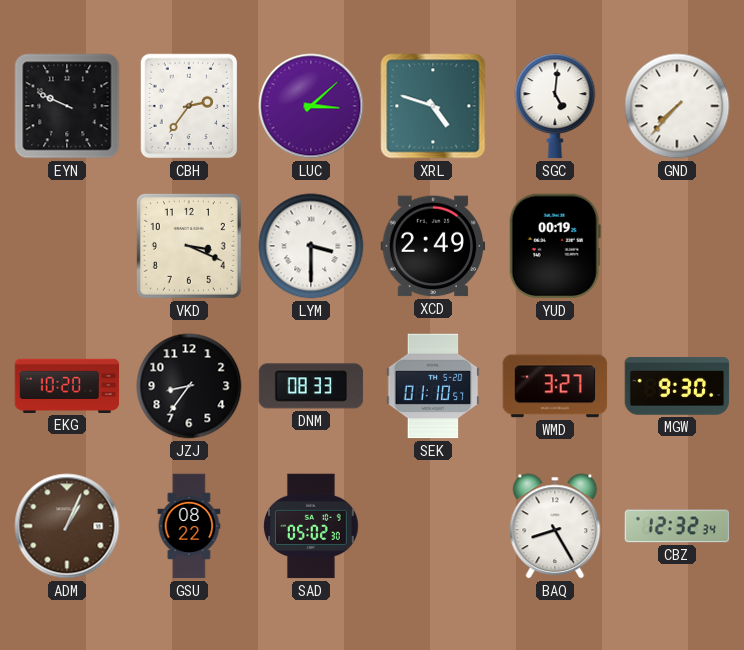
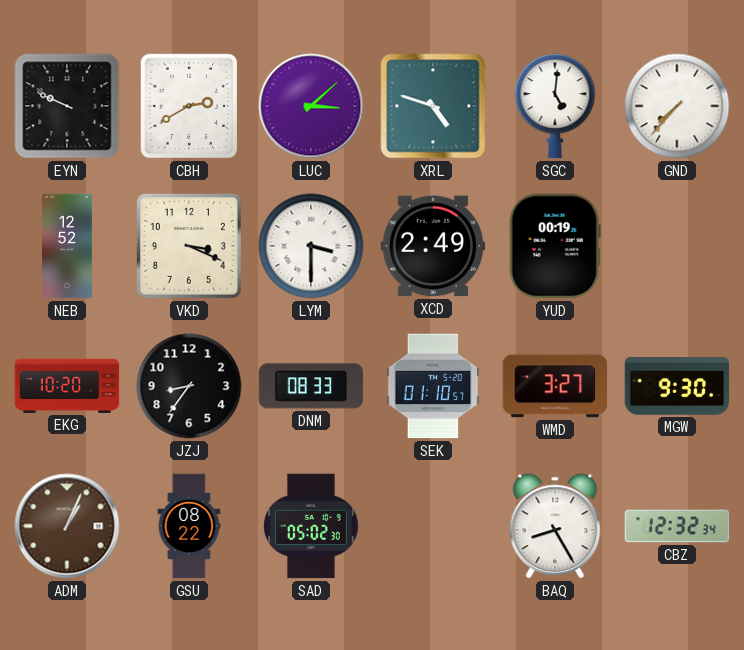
CBH: 2:36 -> 2:40 (189, 106)
NEB: none -> 12:52 (67, 246)
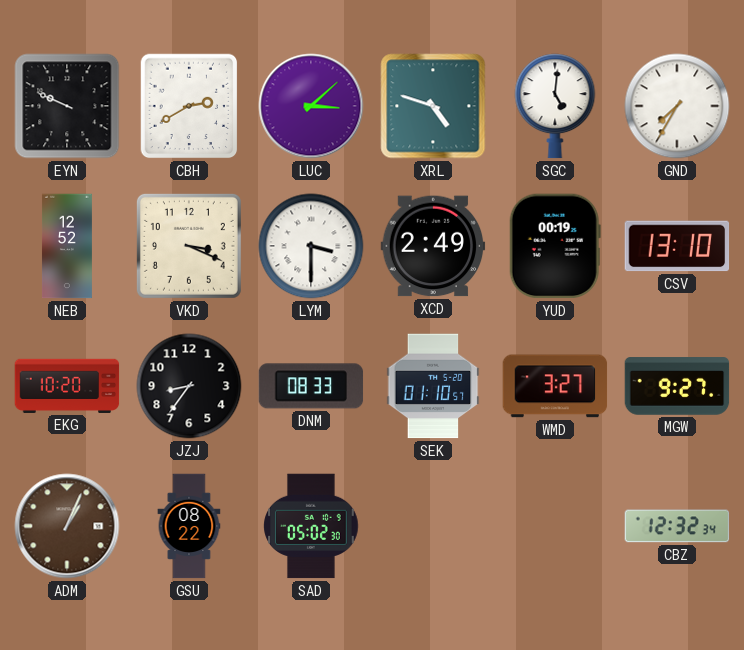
GND: 7:37 -> 7:35 (677, 106)
CSV: none -> 13:10 (677, 246)
MGW: 9:30 -> 9:27 (677, 386)
BAQ: 8:25 -> none (555, 526)
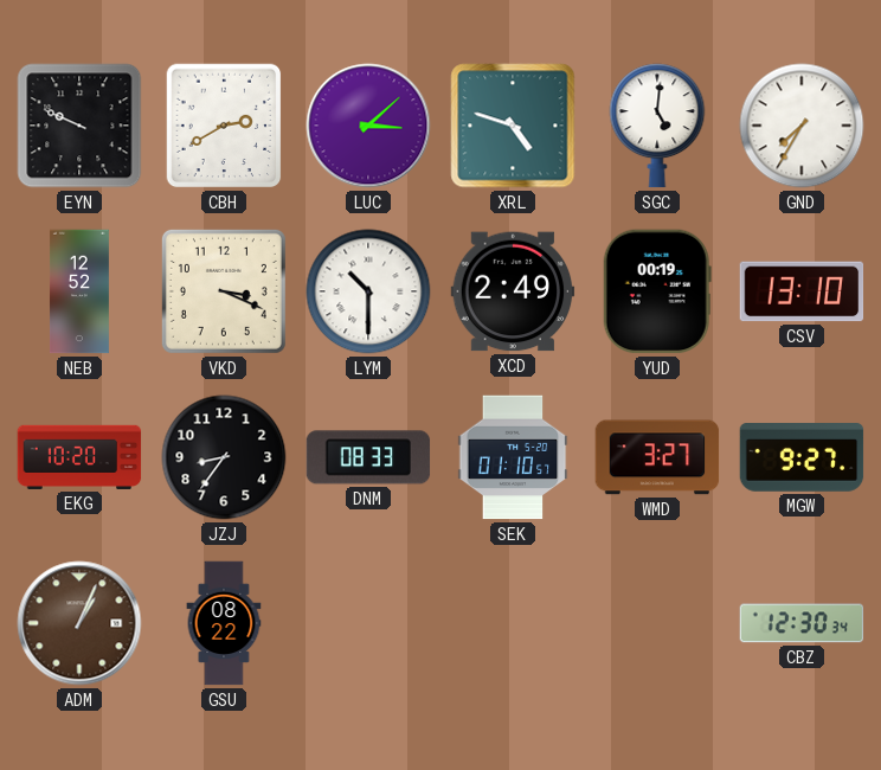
LYM: 3:30 -> 10:30 (368, 291)
SAD: 05:02 -> none (311, 526)
CBZ: 12:32 -> 12:30 (802, 623)
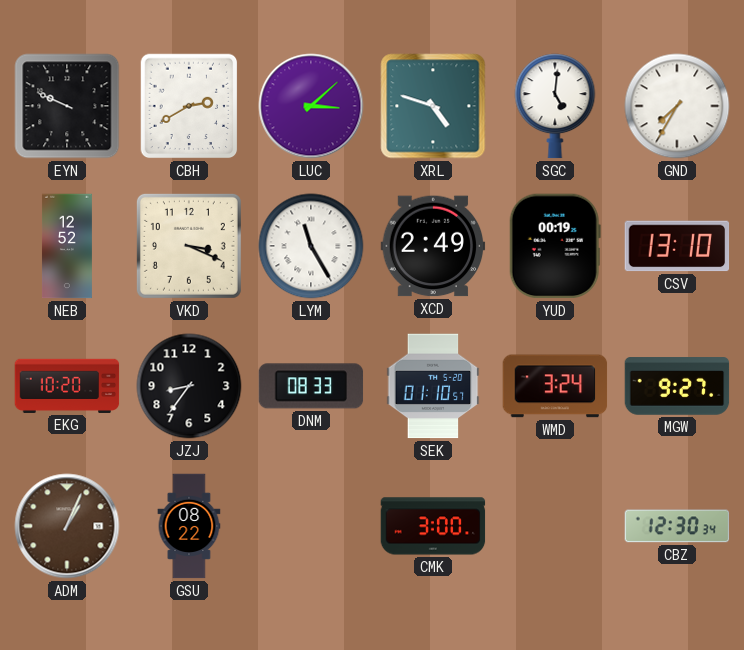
LYM: 10:30 -> 11:25 (311, 246)
WMD: 3:27 -> 3:24 (555, 386)
CMK: none -> 3:00 (433, 526)
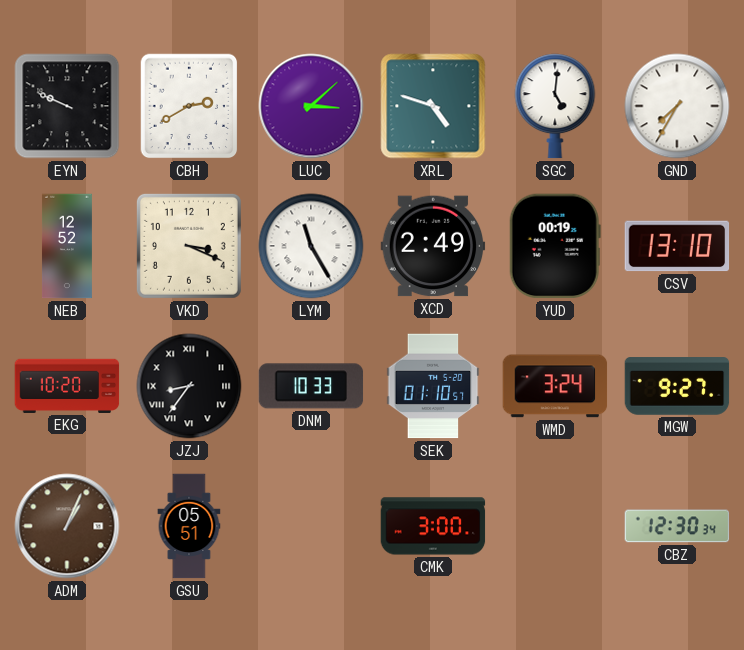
JZJ numerals: Arabic -> Roman (189, 386)
DNM: 08:33 -> 10:33 (311, 386)
GSU: 08:22 -> 05:51 (189, 526)
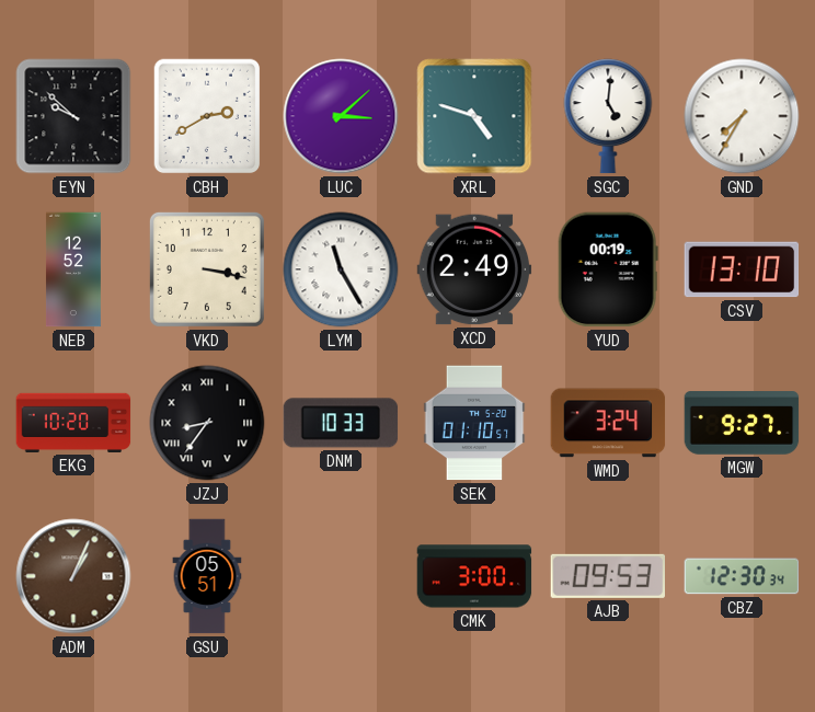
EYN: 9:49 -> 9:52 (73, 116)
VKD: 3:19 -> 3:17 (207, 269)
AJB: none -> 09:53 (607, 576)
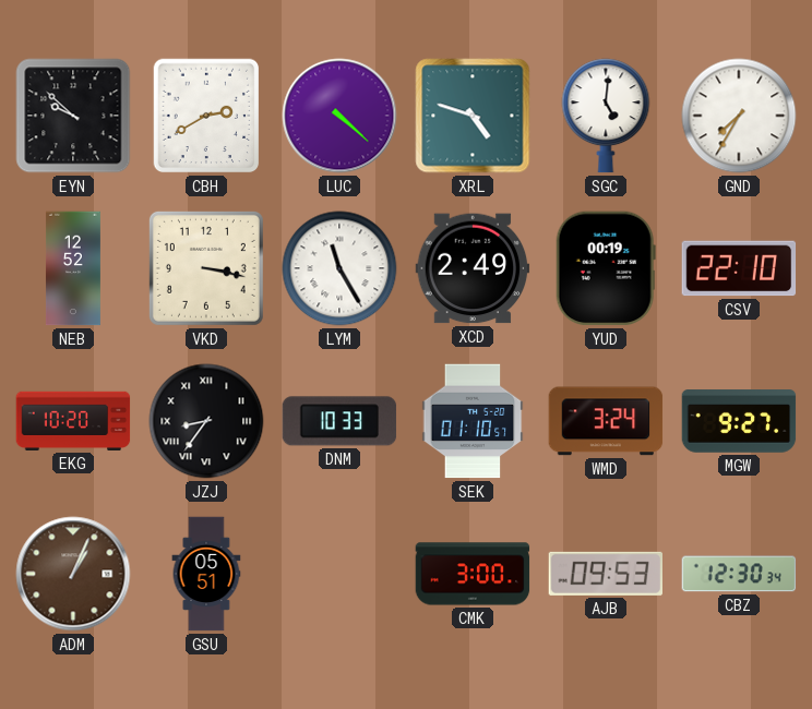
LUC: 3:08 -> 4:22 (339, 116)
CSV: 13:10 -> 22:10 (739, 268)
